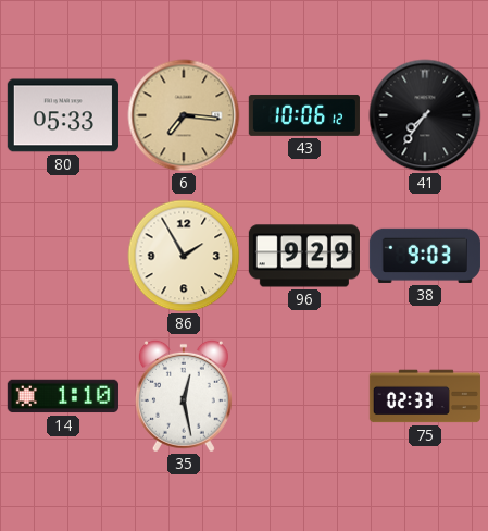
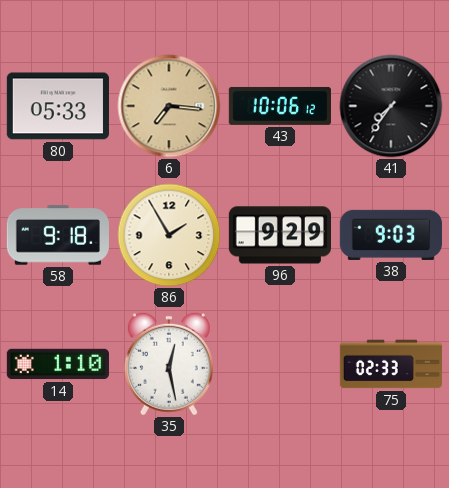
58: none -> 9:18 (58, 235)
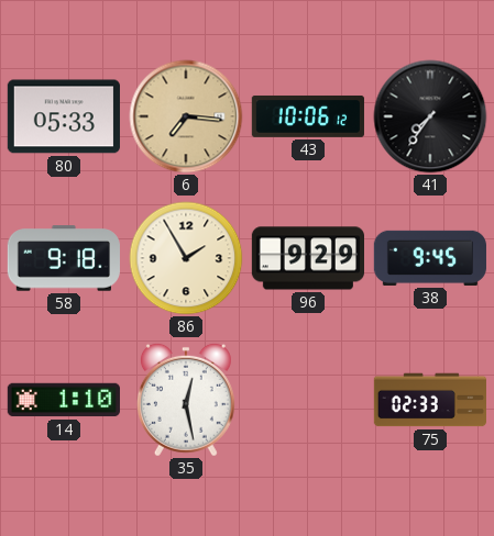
38: 9:03 -> 9:45 (430, 258)
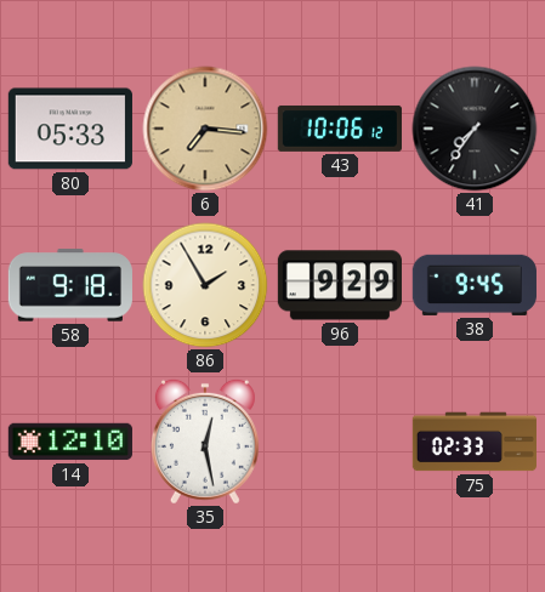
14: 1:10 -> 12:10 (70, 442)
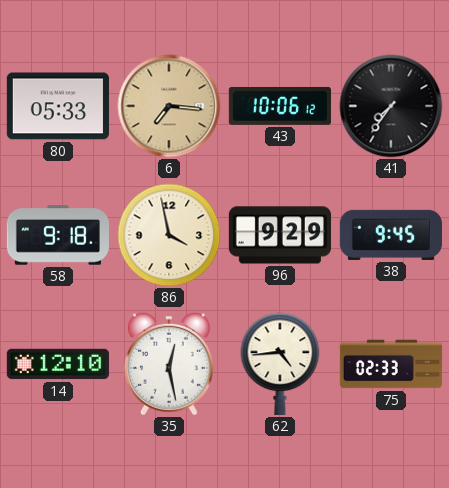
86: 1:55 -> 3:58 (169, 235)
62: none -> 4:44 (280, 364)
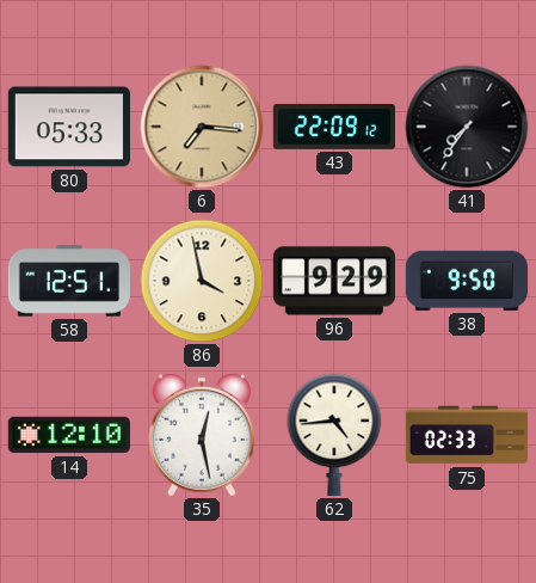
43: 10:06 -> 22:09 (334, 127)
58: 9:18 -> 12:51 (69, 281)
38: 9:45 -> 9:50 (467, 281)
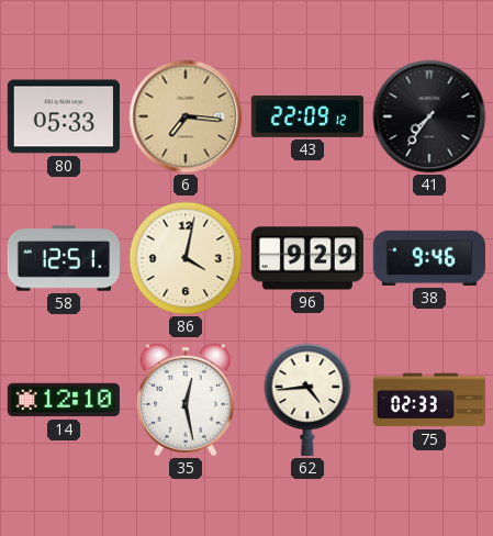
86: 3:58 -> 4:02 (186, 258)
38: 9:50 -> 9:46 (429, 258)
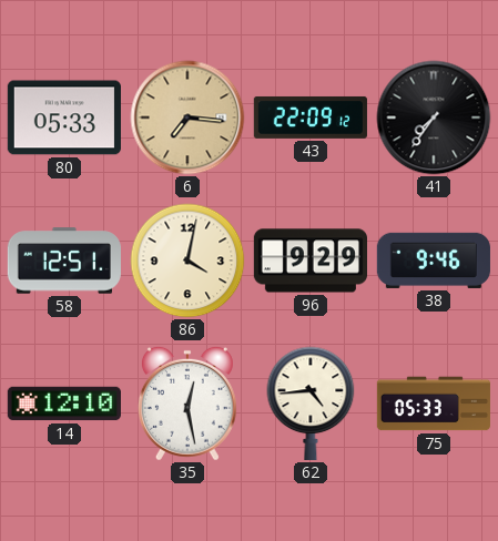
75: 02:33 -> 05:33 (434, 404)
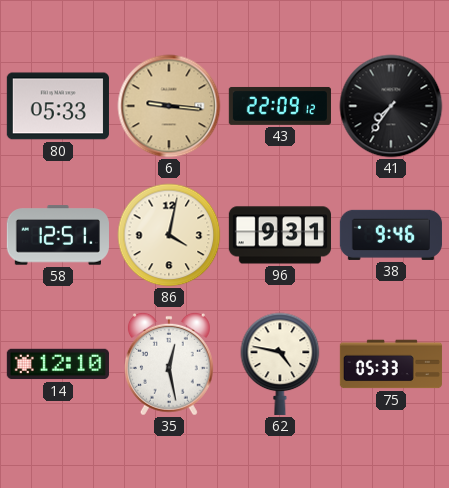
6: 7:16 -> 9:16 (169, 106)
96: 9:29 -> 9:31 (279, 235)
62: 4:44 -> 4:47 (280, 364)
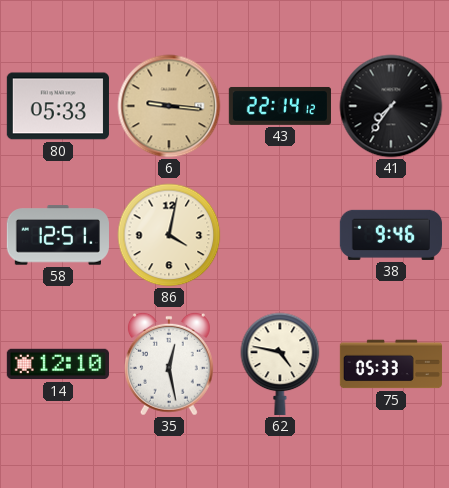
43: 22:09 -> 22:14 (280, 106)
96: 9:31 -> none (279, 235)
